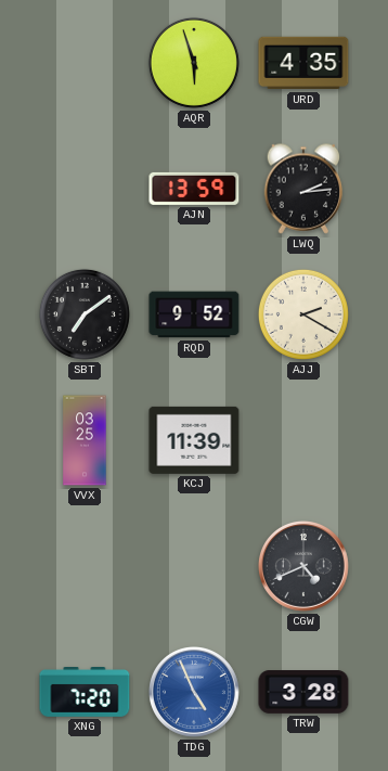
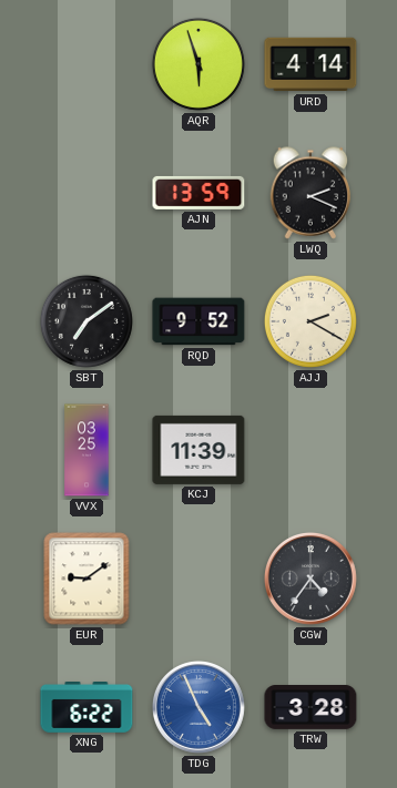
URD: 4:35 -> 4:14 (311, 64)
LWQ: 2:14 -> 2:19 (311, 193)
EUR: none -> 9:09 (86, 579)
CGW: 4:41 -> 4:36 (311, 579)
XNG: 7:20 -> 6:22 (86, 708)
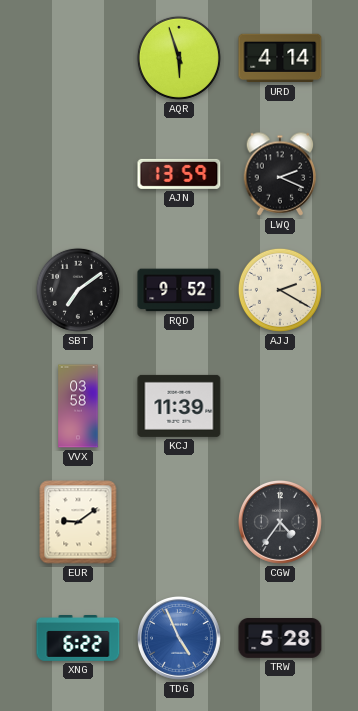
VVX: 03:25 -> 03:58 (78, 406)
TRW: 3:28 -> 5:28 (280, 639)
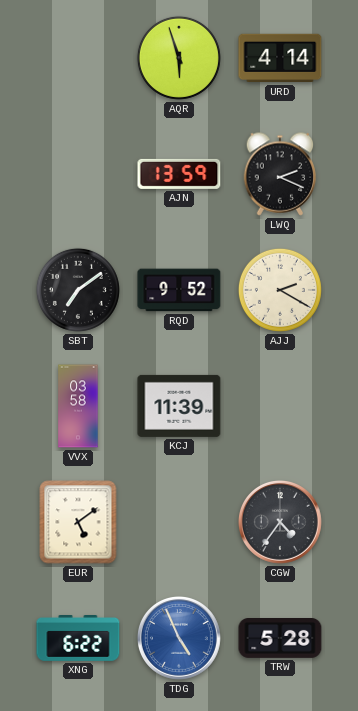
EUR: 9:09 -> 5:09 (78, 522)
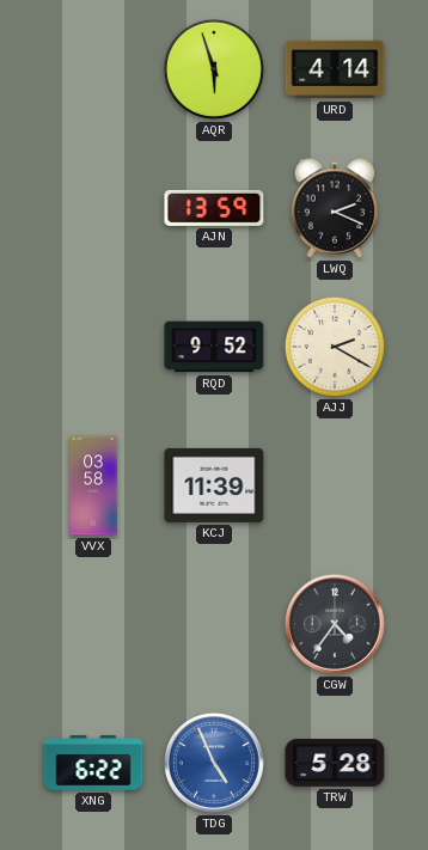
SBT: 7:09 -> none (78, 290)
EUR: 5:09 -> none (78, 522)
